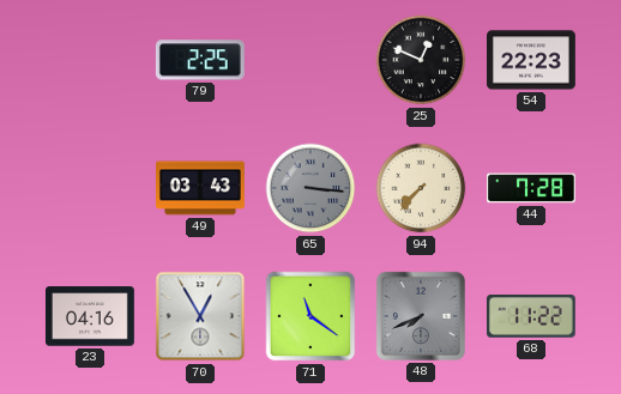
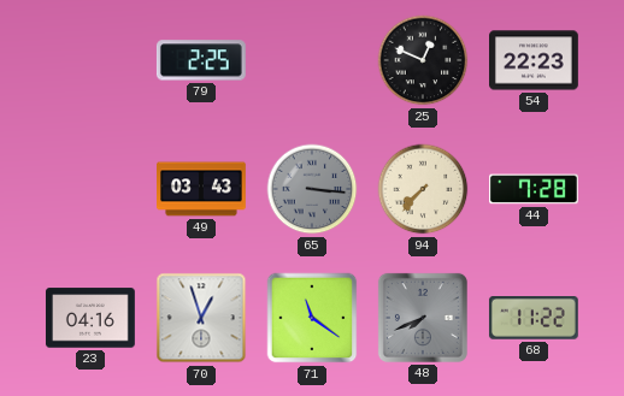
70: 12:55 -> 12:57 (201, 318)
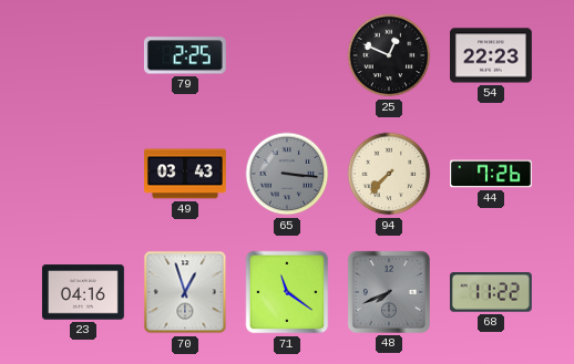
44: 7:28 -> 7:26 (492, 174)
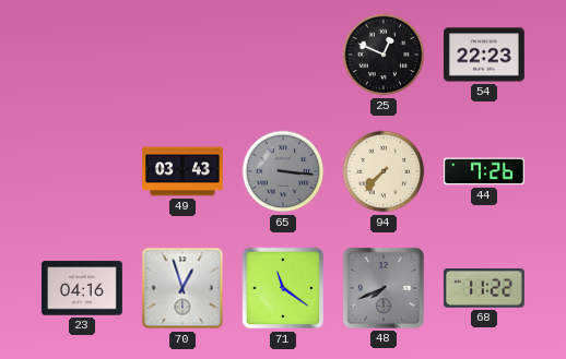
79: 2:25 -> none (185, 55)
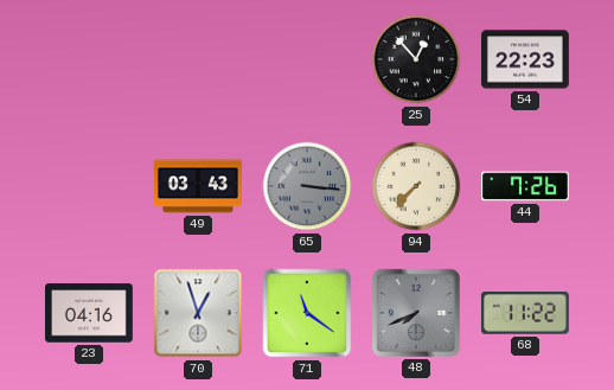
25: 12:49 -> 12:53 (416, 59)
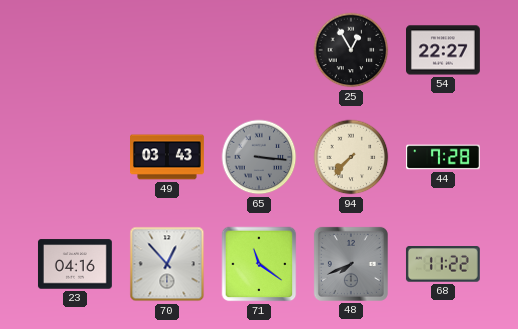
25: 12:53 -> 12:55 (351, 50)
54: 22:23 -> 22:27 (444, 50)
44: 7:26 -> 7:28 (444, 157)
70: 12:57 -> 12:53 (167, 264)
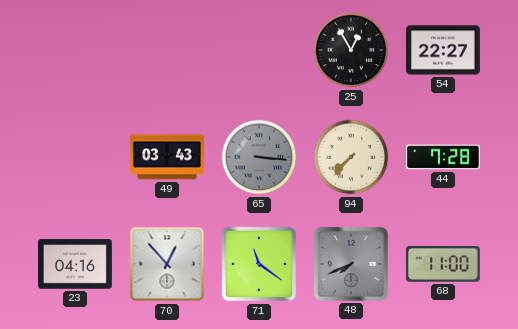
68: 11:22 -> 11:00 (443, 265)
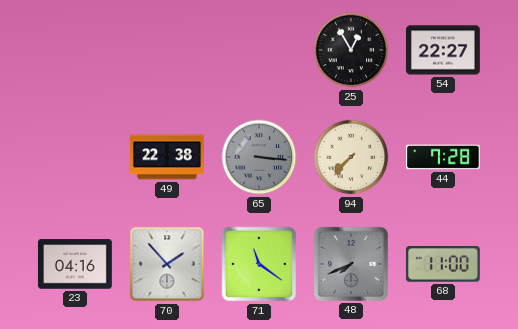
49: 03:43 -> 22:38 (168, 157)
70: 12:53 -> 1:53 (167, 264)
